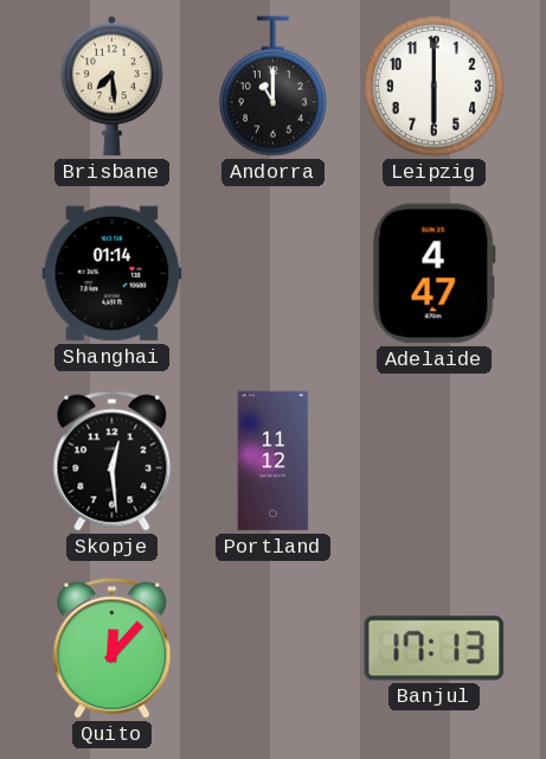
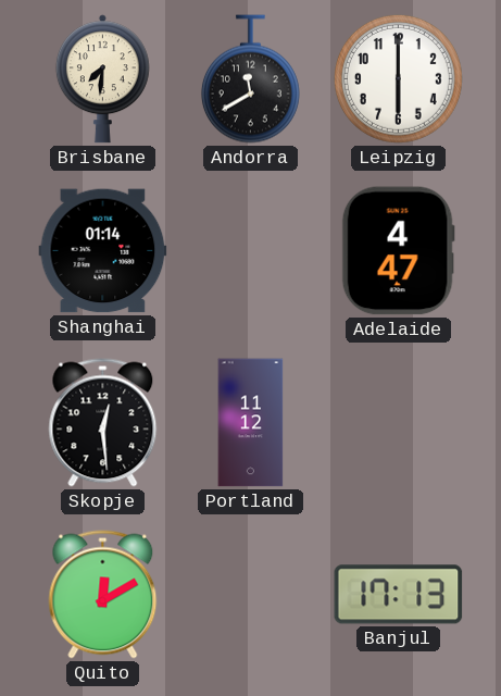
Brisbane: 7:29 -> 7:31 (102, 79)
Andorra: 11:00 -> 11:40 (250, 79)
Quito: 12:07 -> 12:10 (103, 595)
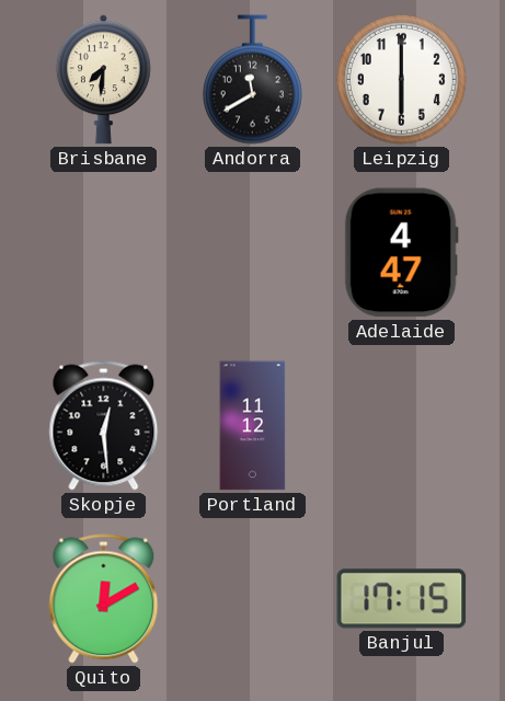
Shanghai: 01:14 -> none (103, 251)
Banjul: 17:13 -> 17:15 (402, 599)
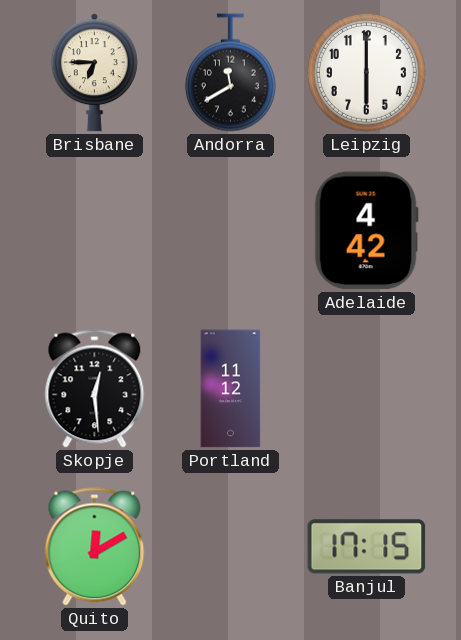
Brisbane: 7:31 -> 6:45 (94, 73)
Adelaide: 4:47 -> 4:42 (366, 231)
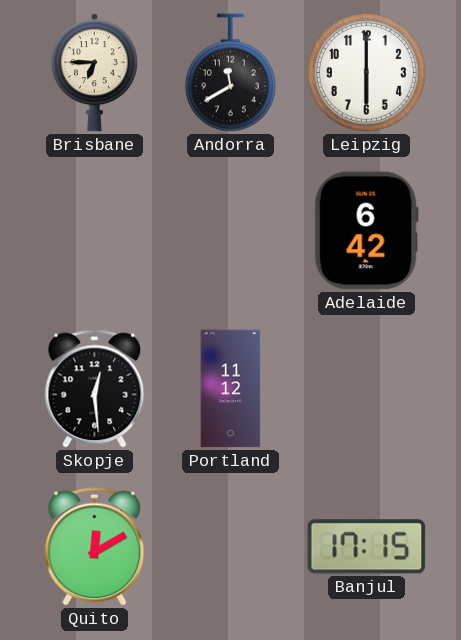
Adelaide: 4:42 -> 6:42 (366, 231)
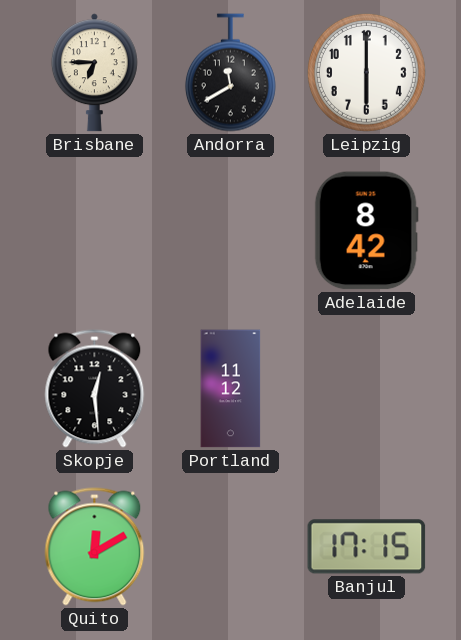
Adelaide: 6:42 -> 8:42 (366, 231)
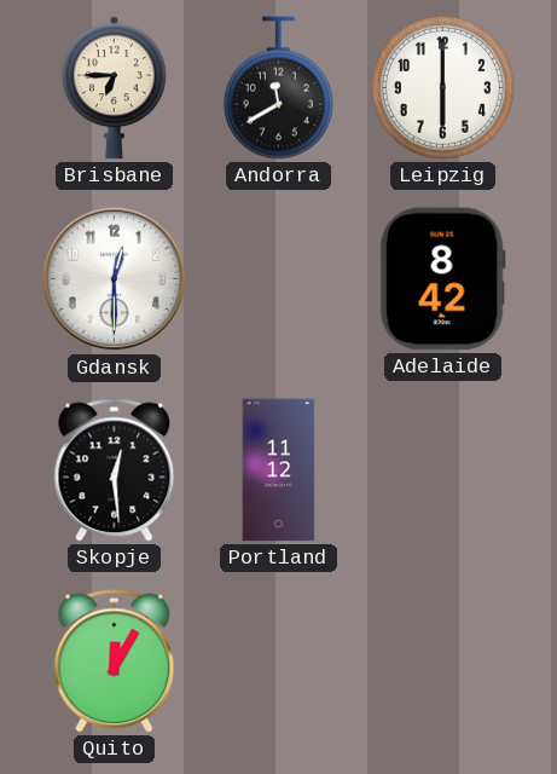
Gdansk: none -> 12:30 (115, 279)
Quito: 12:10 -> 12:05 (115, 662)
Banjul: 17:15 -> none (367, 547)
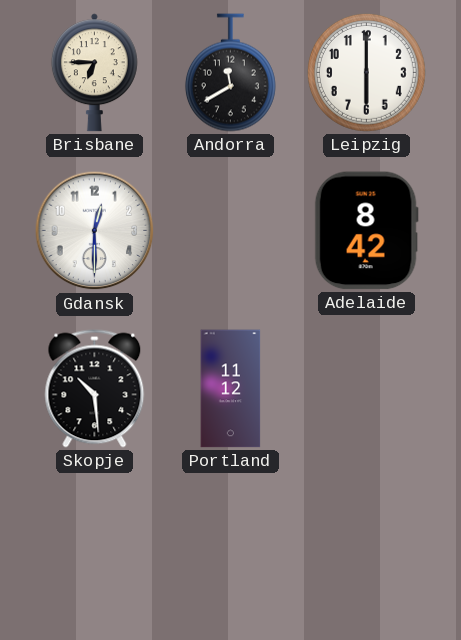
Skopje: 12:29 -> 10:29 (95, 389)
Quito: 12:05 -> none (115, 662)
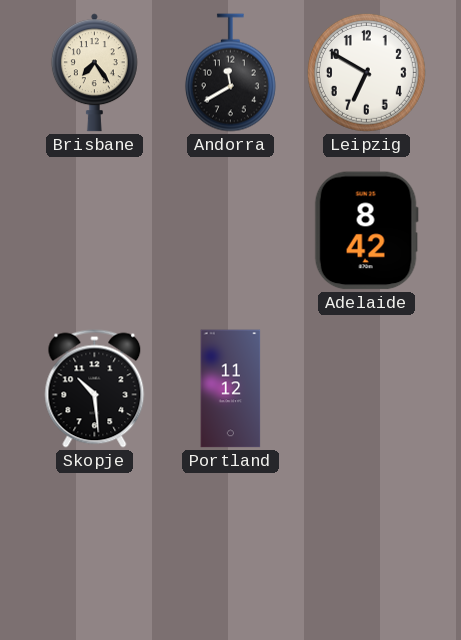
Brisbane: 6:45 -> 7:24 (94, 73)
Leipzig: 6:00 -> 6:50 (366, 72)
Gdansk: 12:30 -> none (95, 231)
